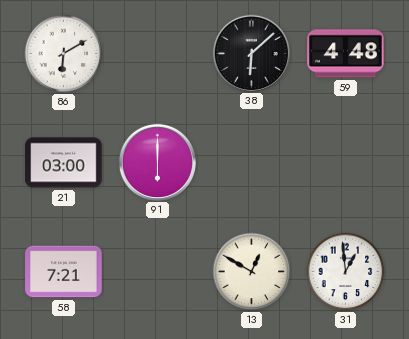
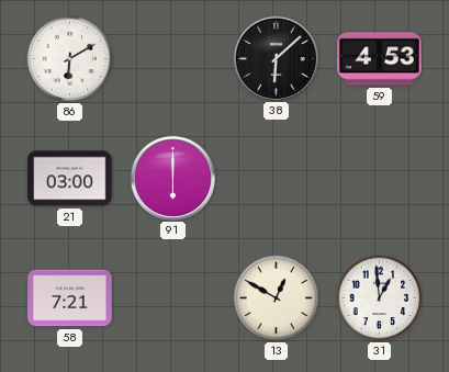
59: 4:48 -> 4:53 (380, 59)
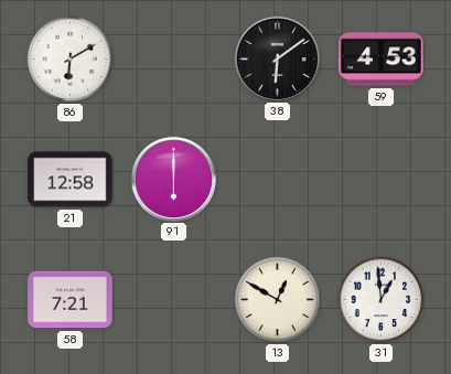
38: 6:08 -> 6:09 (277, 58)
21: 03:00 -> 12:58 (71, 180)
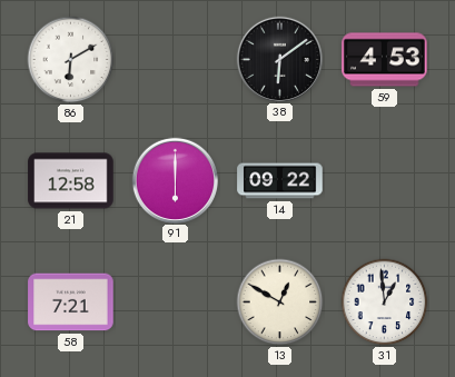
14: none -> 09:22 (280, 181)
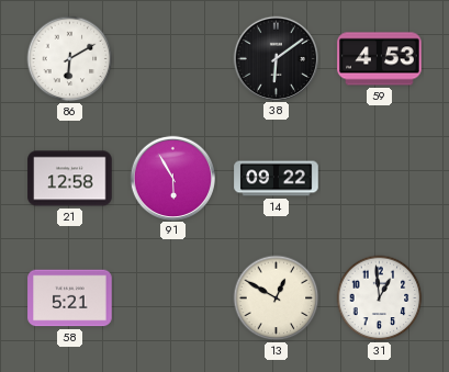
91: 6:00 -> 5:55 (172, 178)
58: 7:21 -> 5:21 (70, 298)
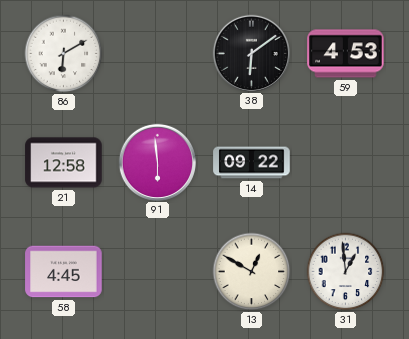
91: 5:55 -> 5:59 (157, 162)
58: 5:21 -> 4:45 (64, 272)
